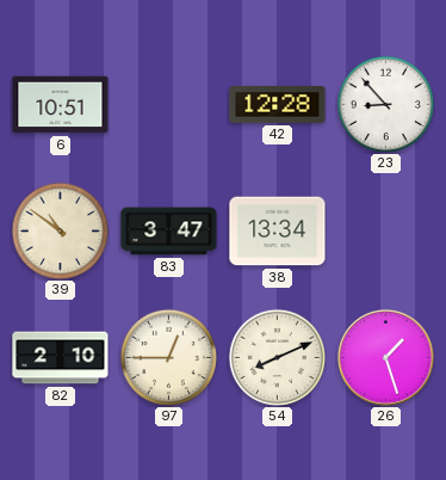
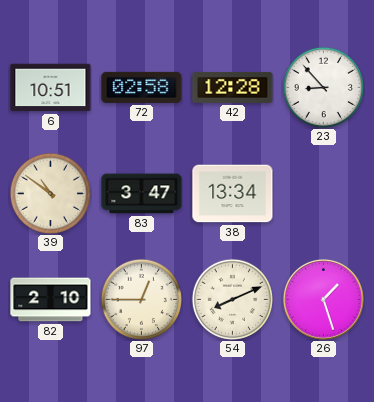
72: none -> 02:58 (142, 87)
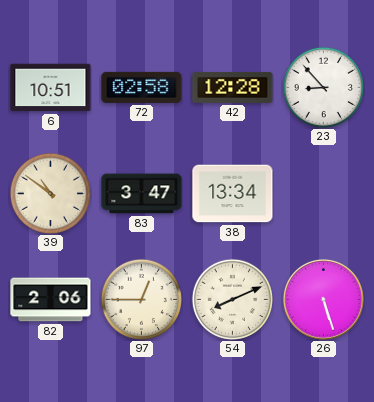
82: 2:10 -> 2:06 (51, 300)
26: 1:27 -> 5:27 (323, 299)
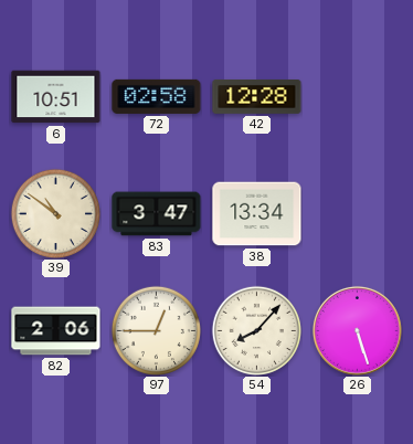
23: 8:53 -> none (323, 87)
54: 8:11 -> 8:07 (256, 330)
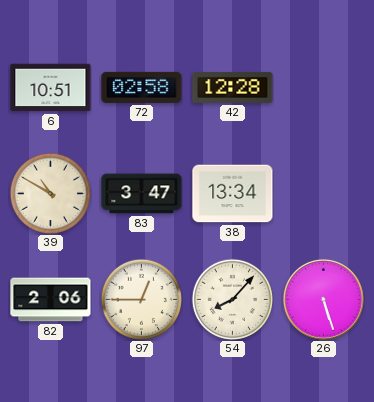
39: 10:51 -> 10:50 (50, 193)
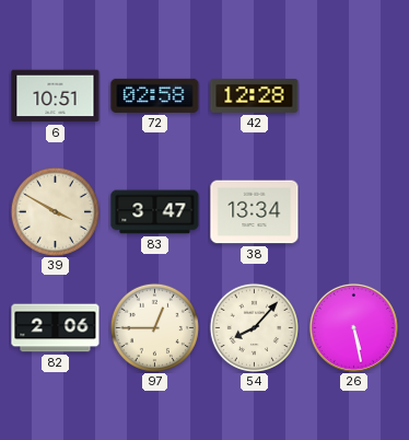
39: 10:50 -> 3:50 (55, 211)
26: 5:27 -> 5:28 (353, 327)
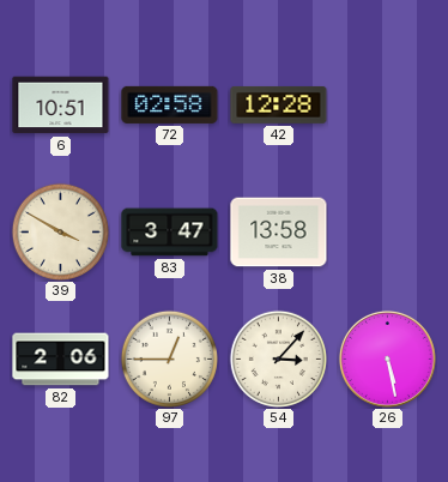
38: 13:34 -> 13:58 (279, 233)
54: 8:07 -> 3:07 (278, 359)
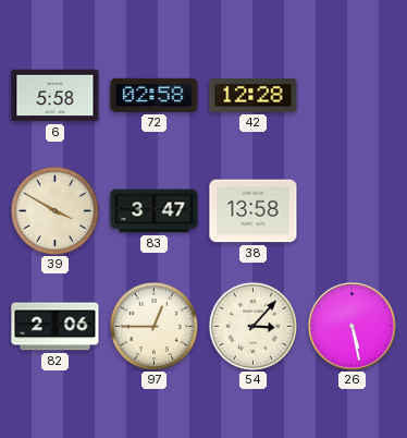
6: 10:51 -> 5:58 (55, 96)
